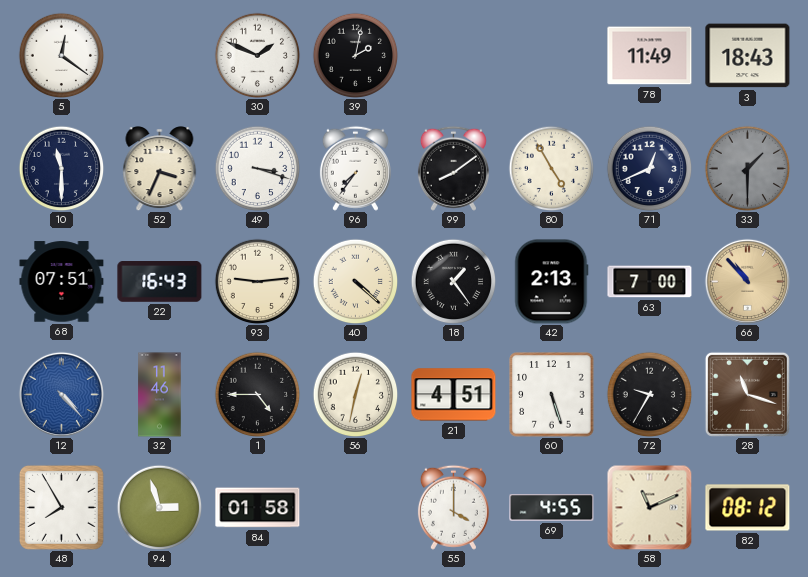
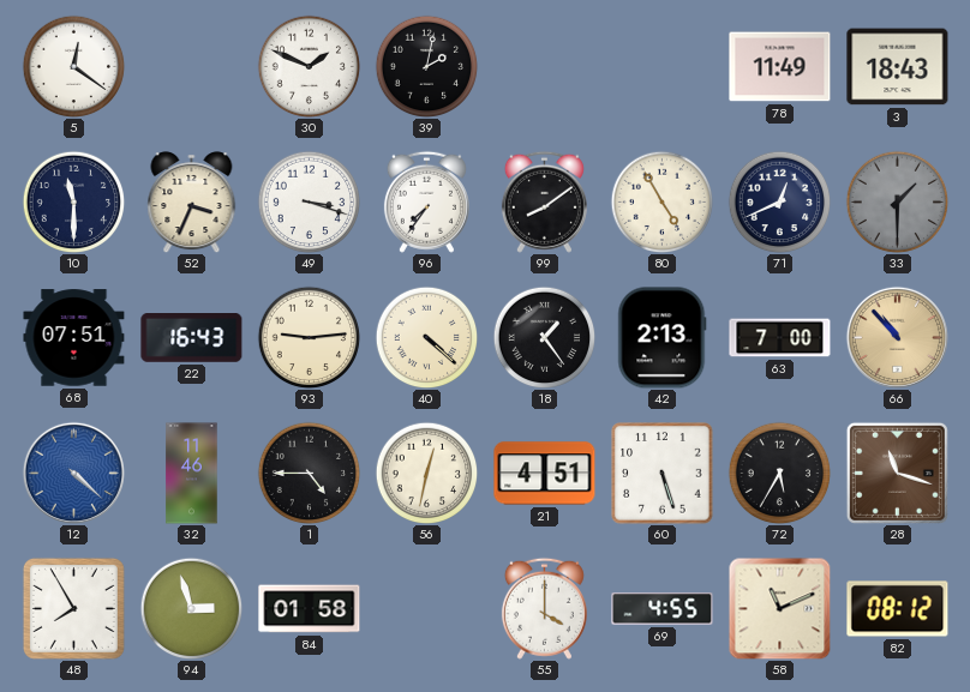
12: 4:23 -> 4:22 (73, 473)
72: 9:35 -> 5:35 (779, 473)
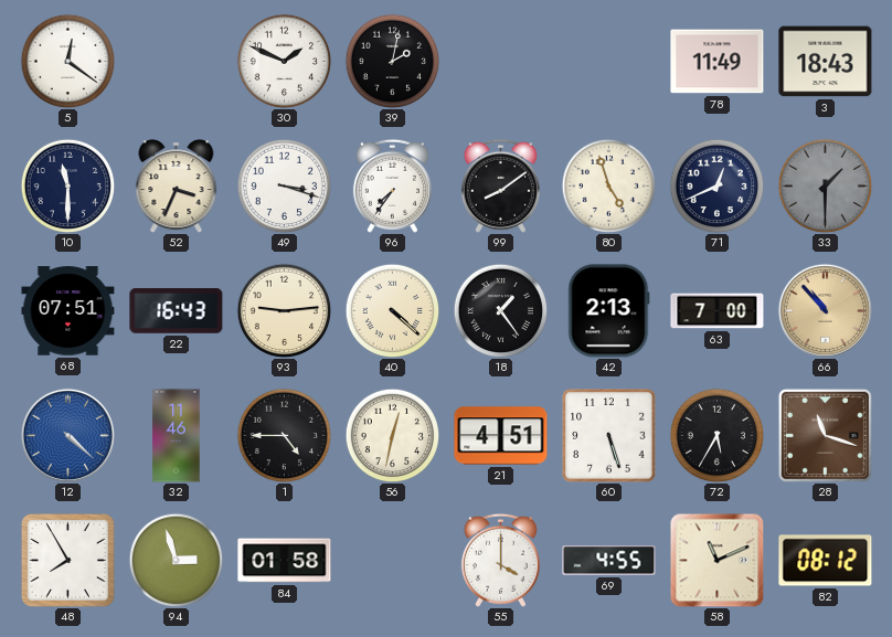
80: 4:55 -> 4:57 (608, 185)
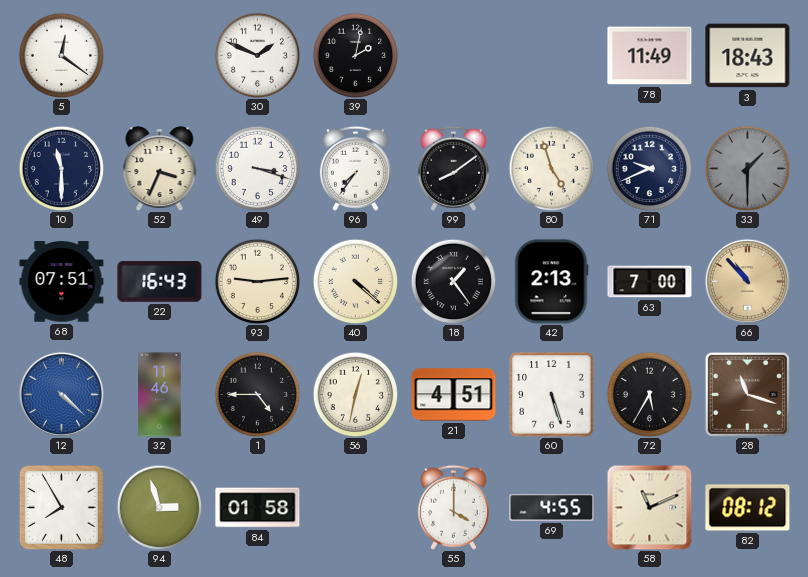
71: 12:41 -> 9:41 (649, 168)
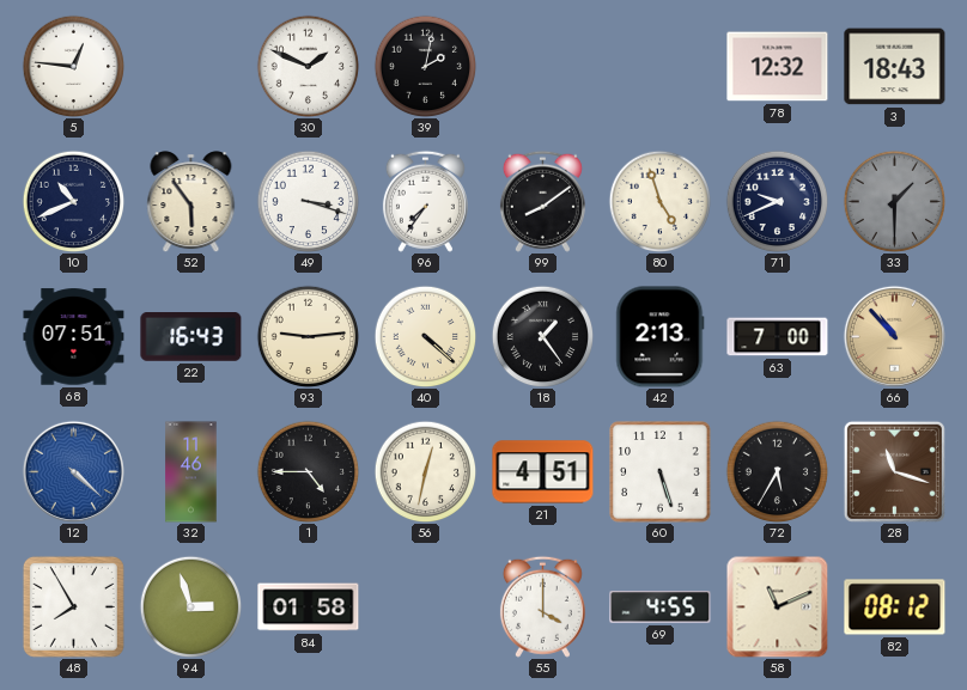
5: 12:21 -> 12:46 (73, 66)
78: 11:49 -> 12:32 (778, 67)
10: 11:30 -> 10:41 (73, 201)
52: 3:34 -> 5:54 (191, 202)
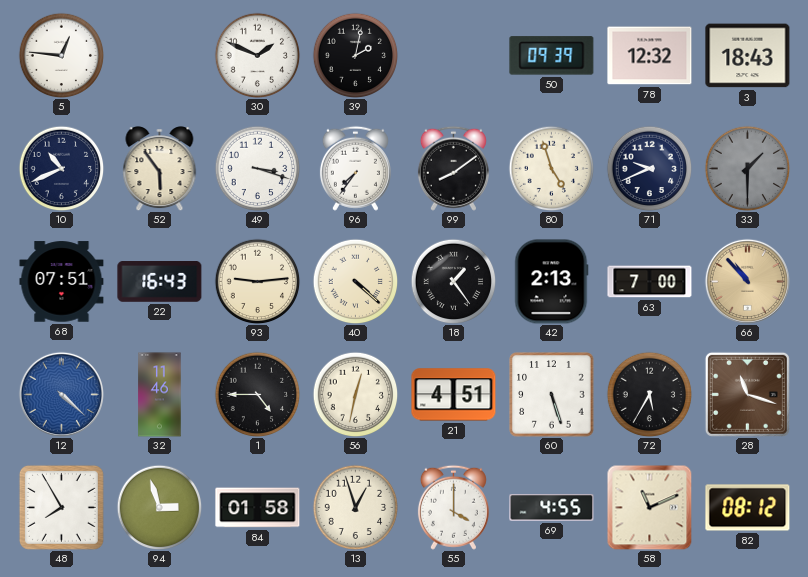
50: none -> 09:39 (552, 56)
13: none -> 12:57 (355, 507)
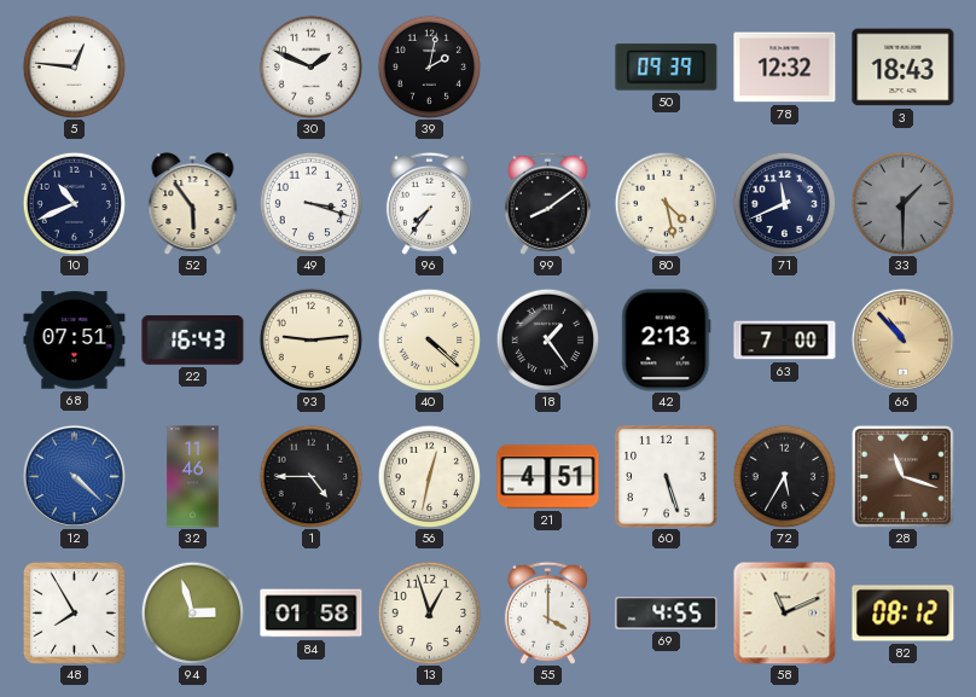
80: 4:57 -> 4:28 (666, 203)
71: 9:41 -> 11:41 (784, 203)
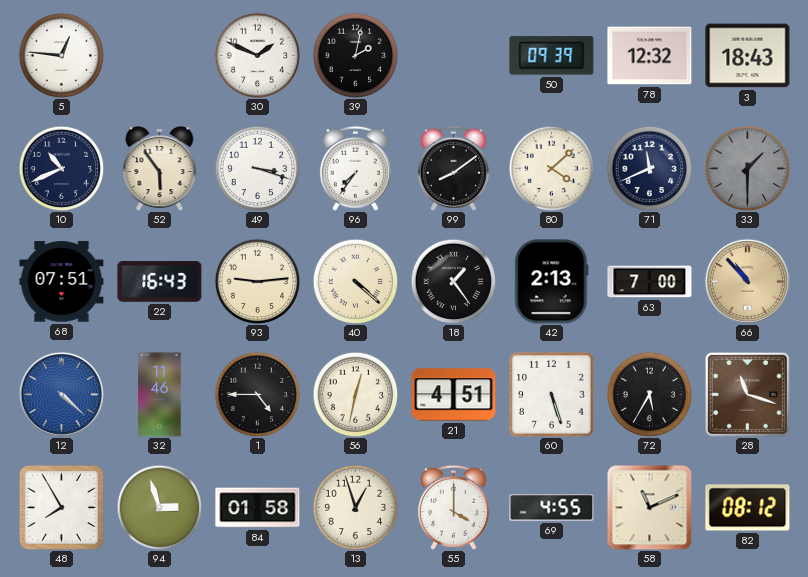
80: 4:28 -> 4:08 (551, 168)
